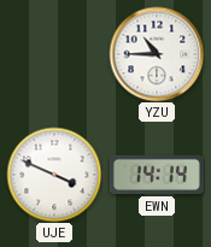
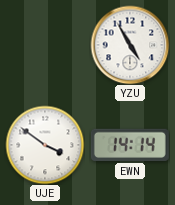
YZU: 10:45 -> 4:55 (130, 45)
UJE: 3:49 -> 3:51 (45, 145)
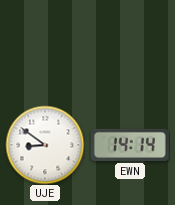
YZU: 4:55 -> none (130, 45)
UJE: 3:51 -> 8:51 (45, 145)
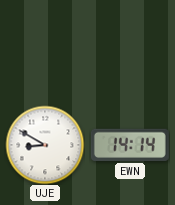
UJE: 8:51 -> 8:50 (45, 145)
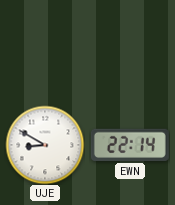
EWN: 14:14 -> 22:14 (130, 145)
